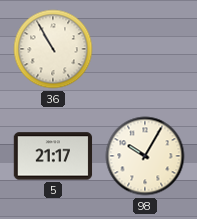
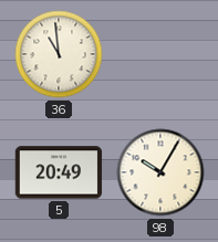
36: 10:55 -> 10:59 (59, 54)
5: 21:17 -> 20:49 (59, 172)
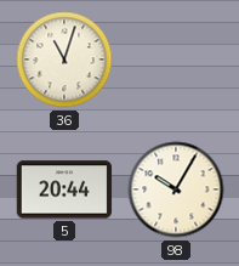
36: 10:59 -> 11:03 (64, 60)
5: 20:49 -> 20:44 (64, 189)
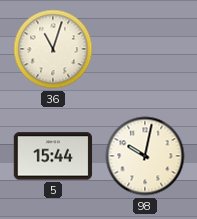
5: 20:44 -> 15:44 (53, 156)
98: 10:05 -> 10:02 (145, 156)
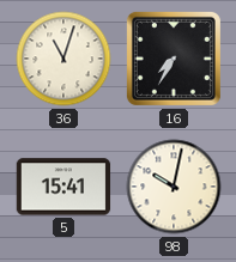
16: none -> 7:35 (174, 59)
5: 15:44 -> 15:41 (63, 187)
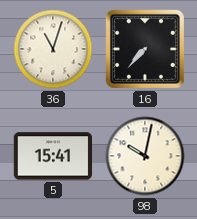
16: 7:35 -> 7:37 (145, 49)
